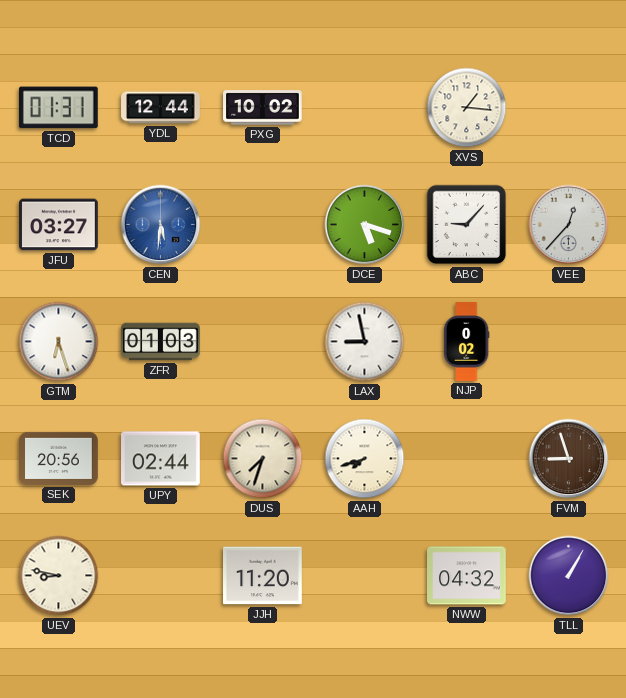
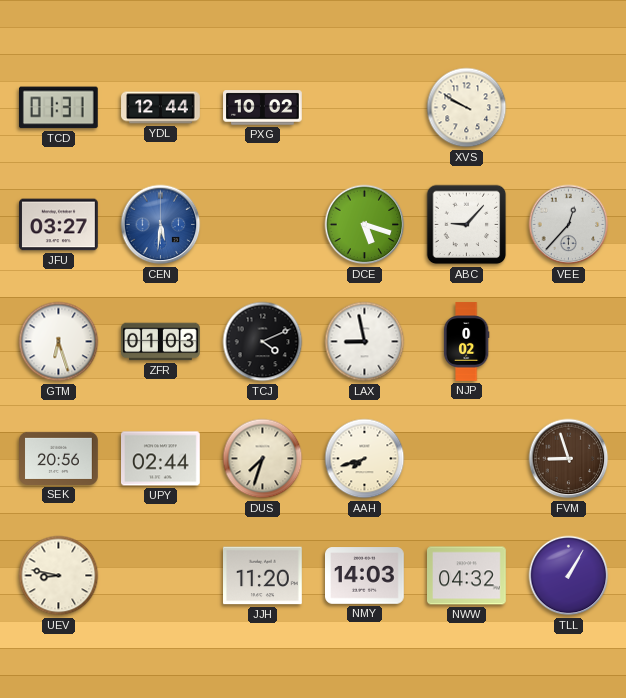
XVS: 1:16 -> 9:50 (467, 108)
TCJ: none -> 4:11 (263, 342)
NMY: none -> 14:03 (365, 576)
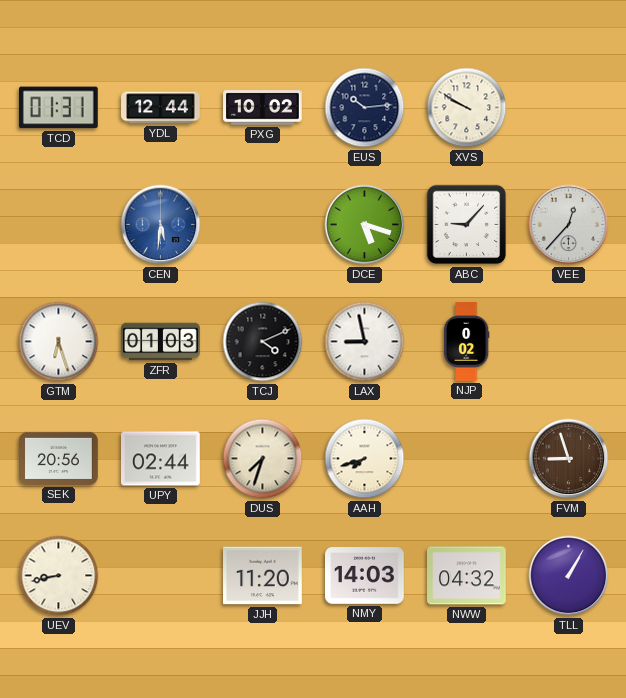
EUS: none -> 10:14 (365, 108)
JFU: 03:27 -> none (59, 225)
UEV: 8:47 -> 8:43 (59, 576)
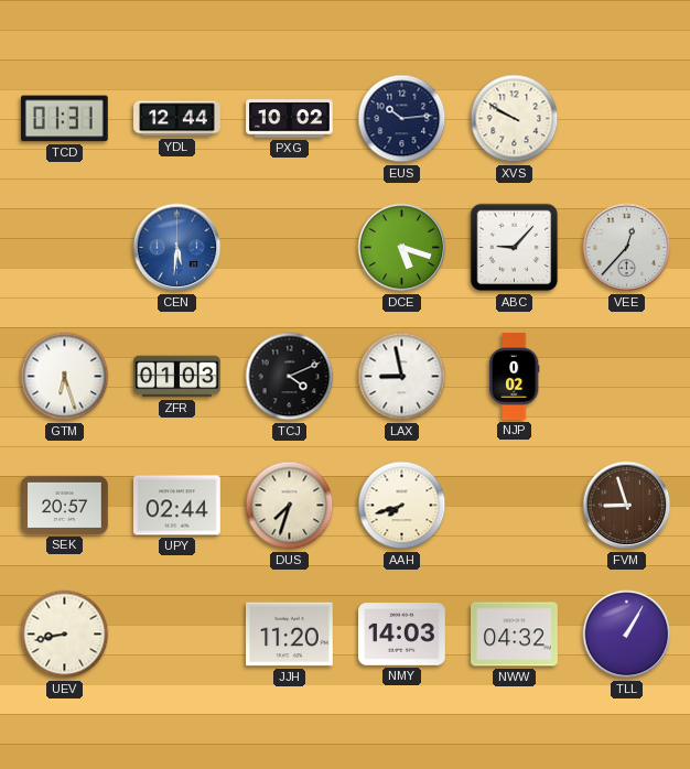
SEK: 20:56 -> 20:57 (65, 505)
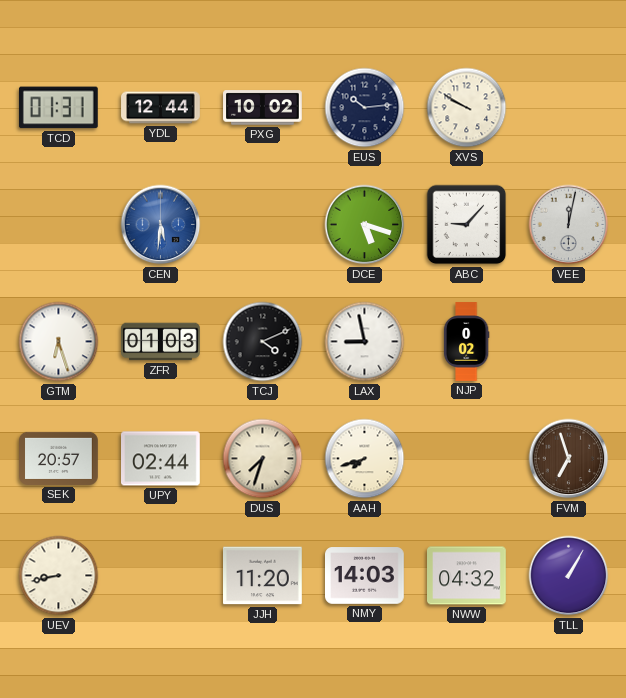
VEE: 12:37 -> 12:02 (569, 225)
FVM: 8:57 -> 6:57 (569, 459)
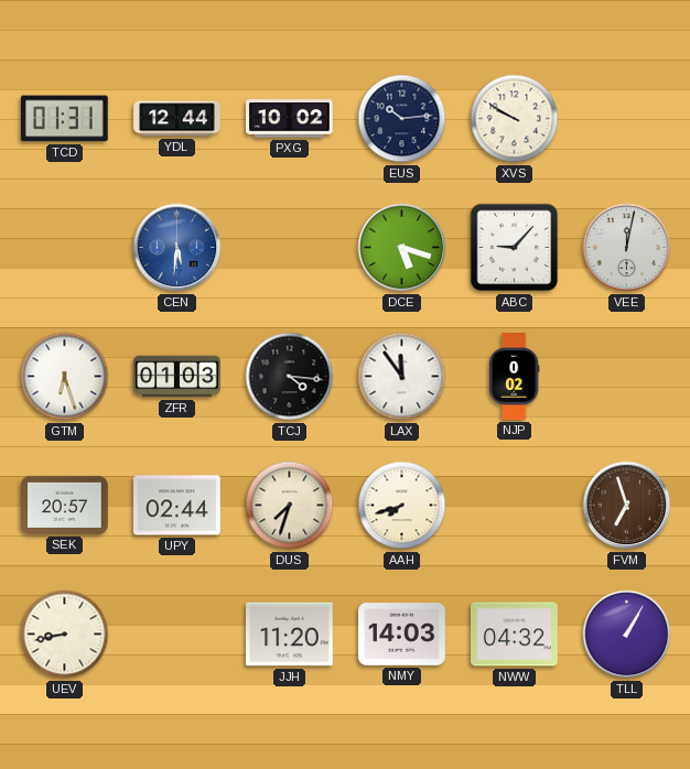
TCJ: 4:11 -> 4:16 (290, 377)
LAX: 8:58 -> 11:54 (402, 377)
